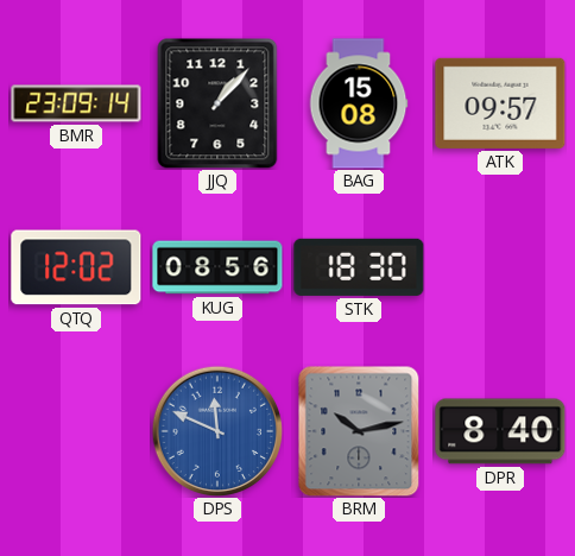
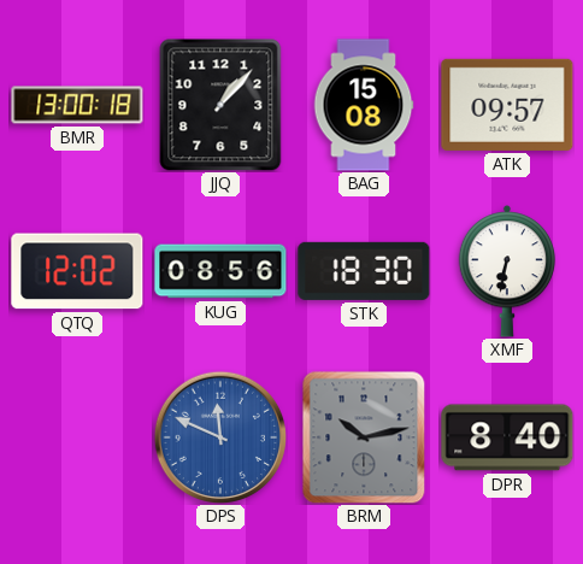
BMR: 23:09 -> 13:00 (77, 105)
XMF: none -> 6:32 (507, 271)
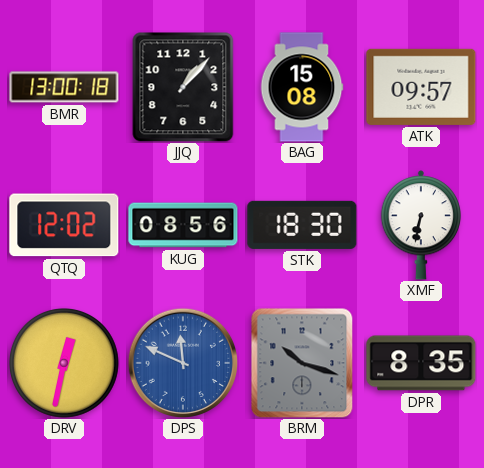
DRV: none -> 12:32 (64, 363)
BRM: 10:13 -> 10:18 (302, 363)
DPR: 8:40 -> 8:35 (421, 363)
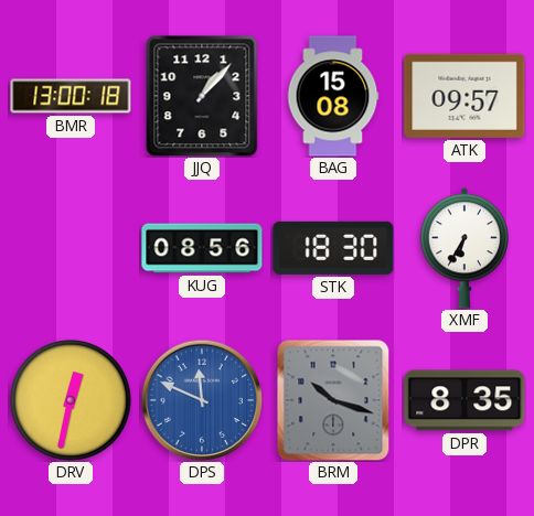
QTQ: 12:02 -> none (64, 225)
XMF: 6:32 -> 6:35 (464, 248)
